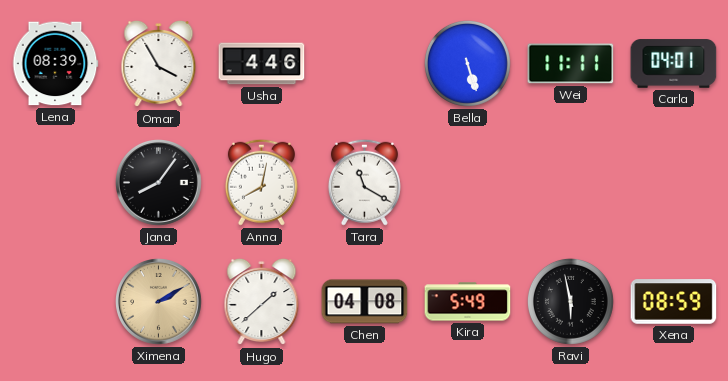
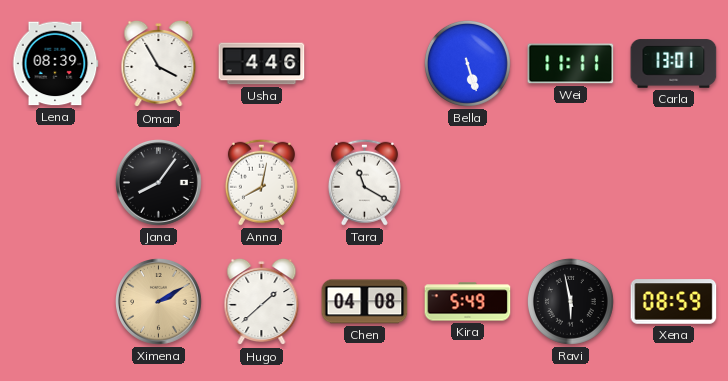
Carla: 04:01 -> 13:01 (674, 64)
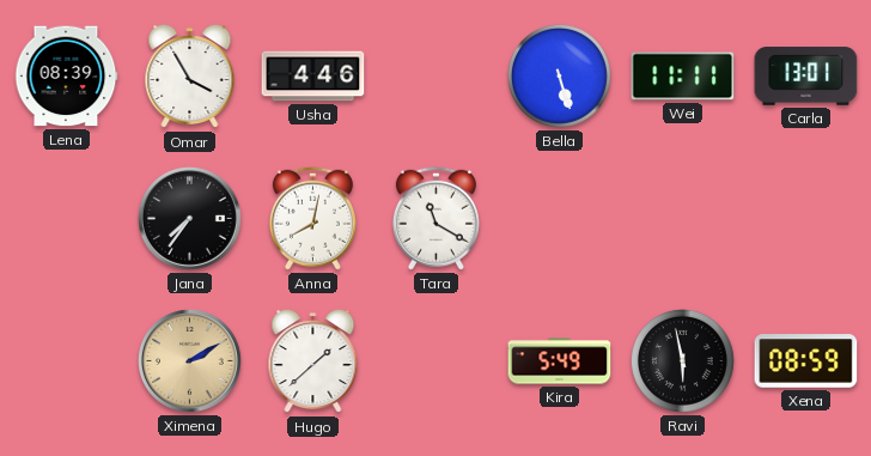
Jana: 8:06 -> 7:36 (190, 219)
Chen: 04:08 -> none (365, 302)
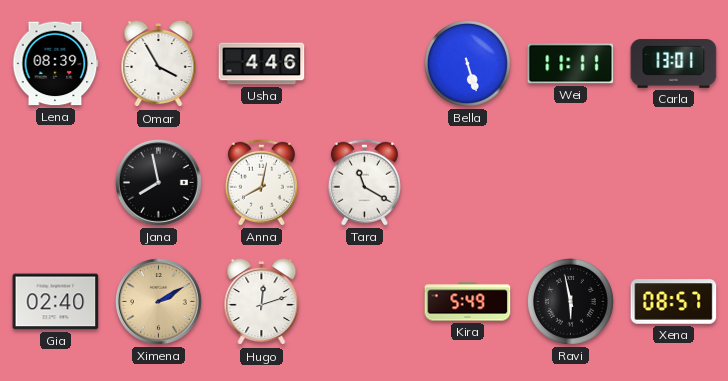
Jana: 7:36 -> 7:58 (159, 183)
Gia: none -> 02:40 (56, 302)
Hugo: 1:38 -> 12:12 (262, 302)
Xena: 08:59 -> 08:57 (674, 302)
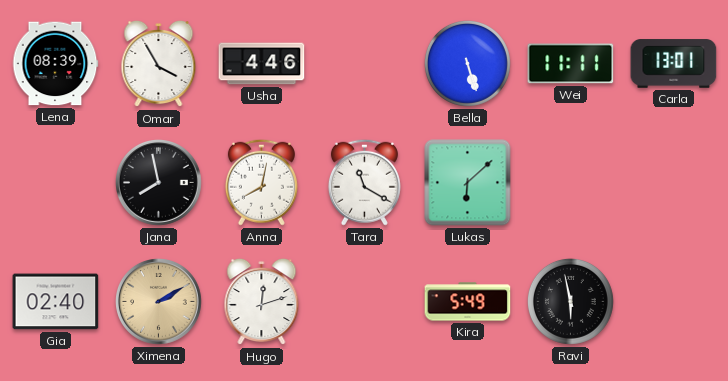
Lukas: none -> 6:08 (468, 183)
Xena: 08:57 -> none (674, 302)
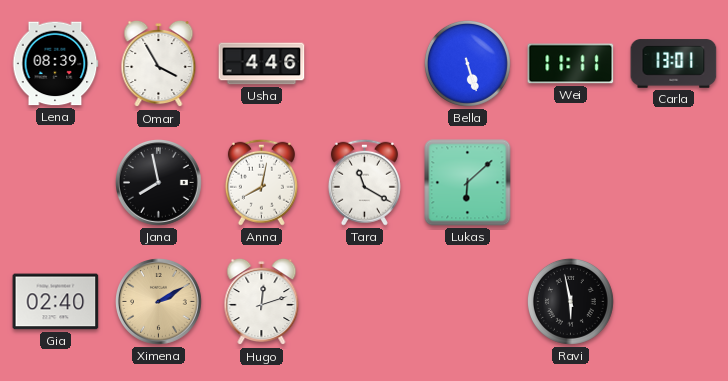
Kira: 5:49 -> none (468, 302)
